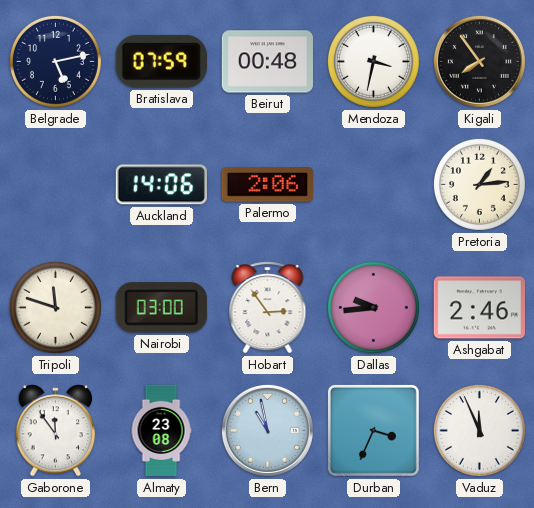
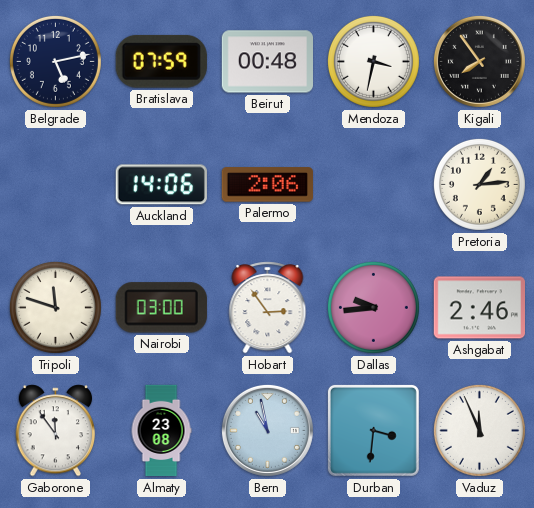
Durban: 3:34 -> 3:31 (373, 430)
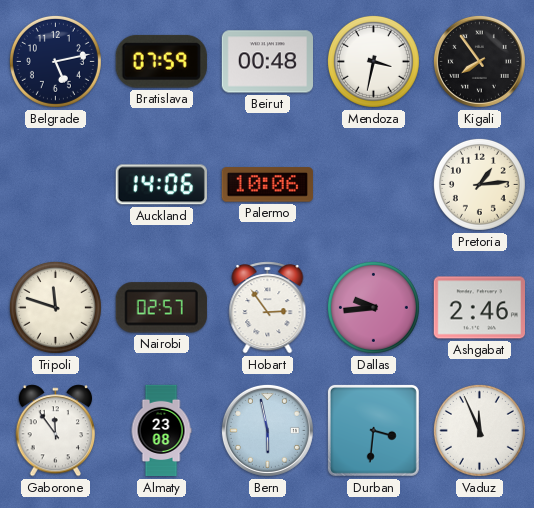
Palermo: 2:06 -> 10:06 (267, 185)
Nairobi: 03:00 -> 02:57 (161, 308)
Bern: 10:58 -> 5:58 (267, 430)
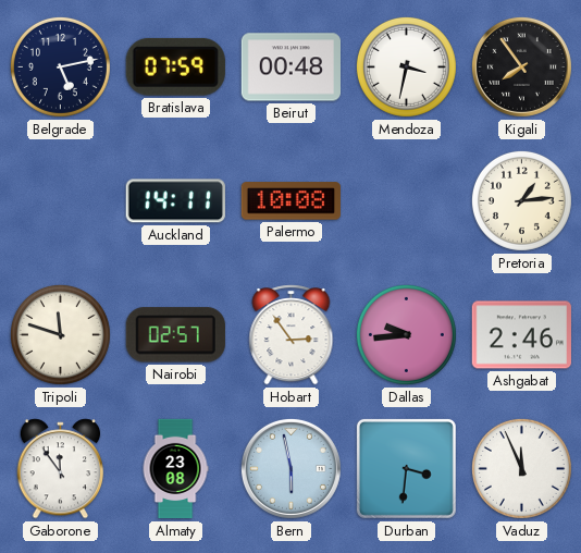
Auckland: 14:06 -> 14:11 (175, 201)
Palermo: 10:06 -> 10:08 (290, 201)
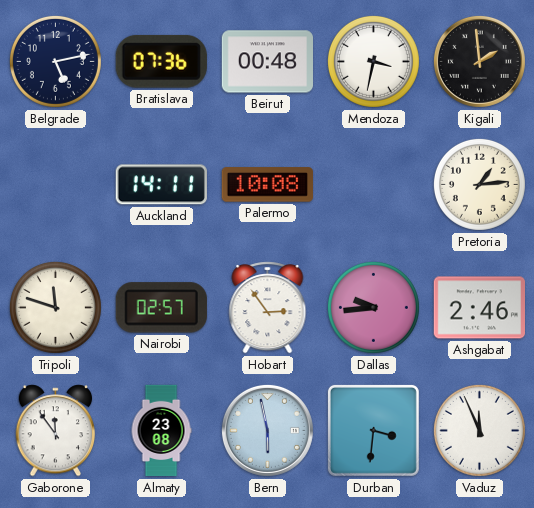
Bratislava: 07:59 -> 07:36 (161, 61)
Kigali: 7:54 -> 1:59 (479, 61)
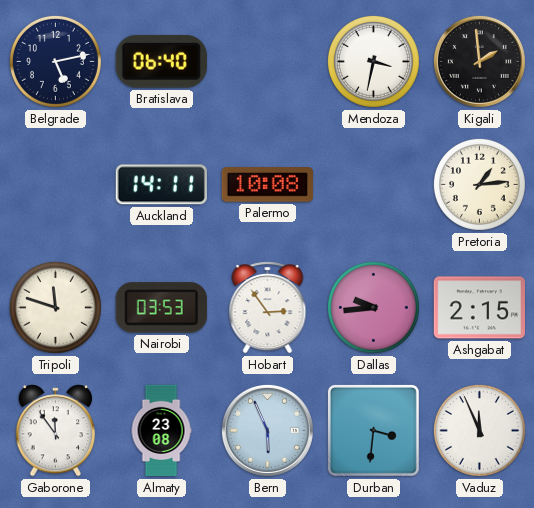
Bratislava: 07:36 -> 06:40 (161, 61)
Beirut: 00:48 -> none (267, 62)
Nairobi: 02:57 -> 03:53 (161, 308)
Ashgabat: 2:46 -> 2:15 (479, 308)
Bern: 5:58 -> 5:56 (267, 430)
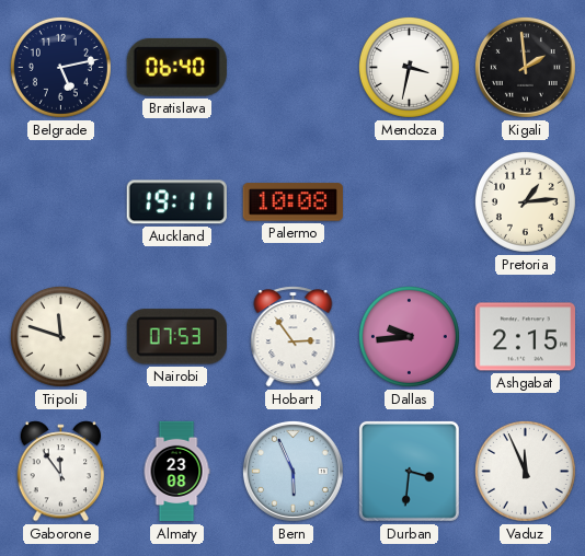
Auckland: 14:11 -> 19:11 (176, 202)
Nairobi: 03:53 -> 07:53 (176, 337)
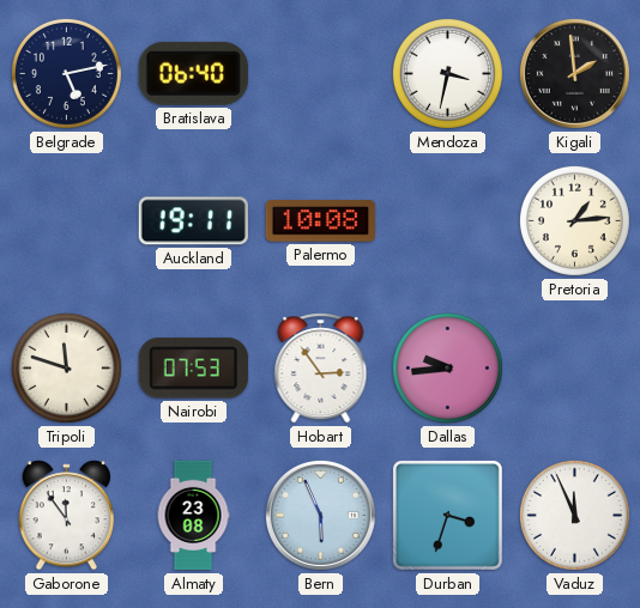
Ashgabat: 2:15 -> none (525, 337)
Durban: 3:31 -> 3:33 (447, 515)
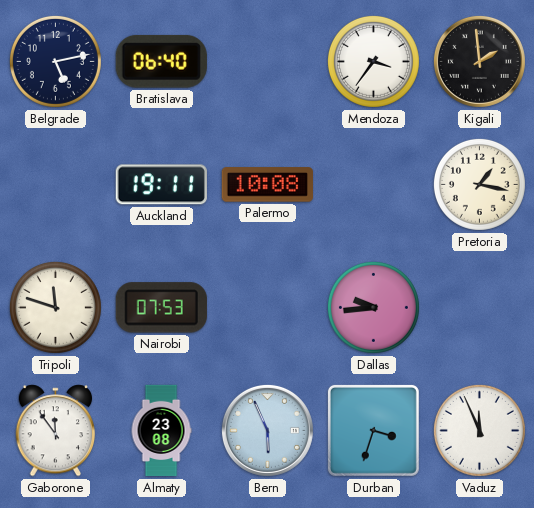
Mendoza: 3:32 -> 3:36 (373, 61)
Pretoria: 1:14 -> 1:17 (479, 184)
Hobart: 2:54 -> none (321, 369)
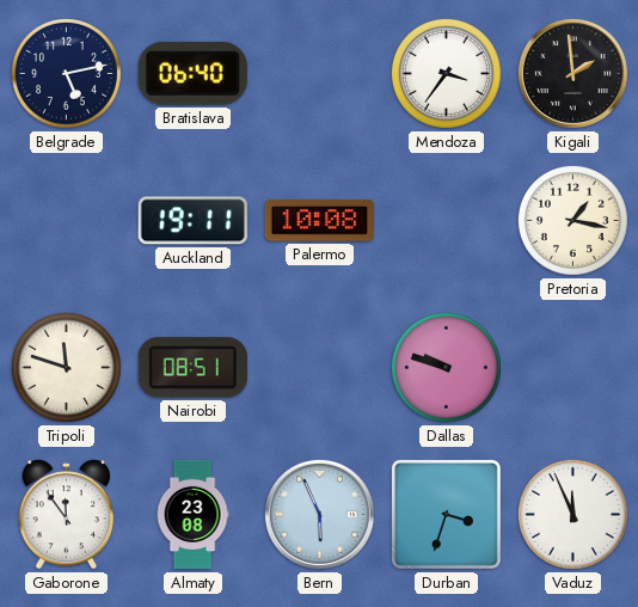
Nairobi: 07:53 -> 08:51 (192, 368)
Dallas: 9:44 -> 9:48 (446, 367)
